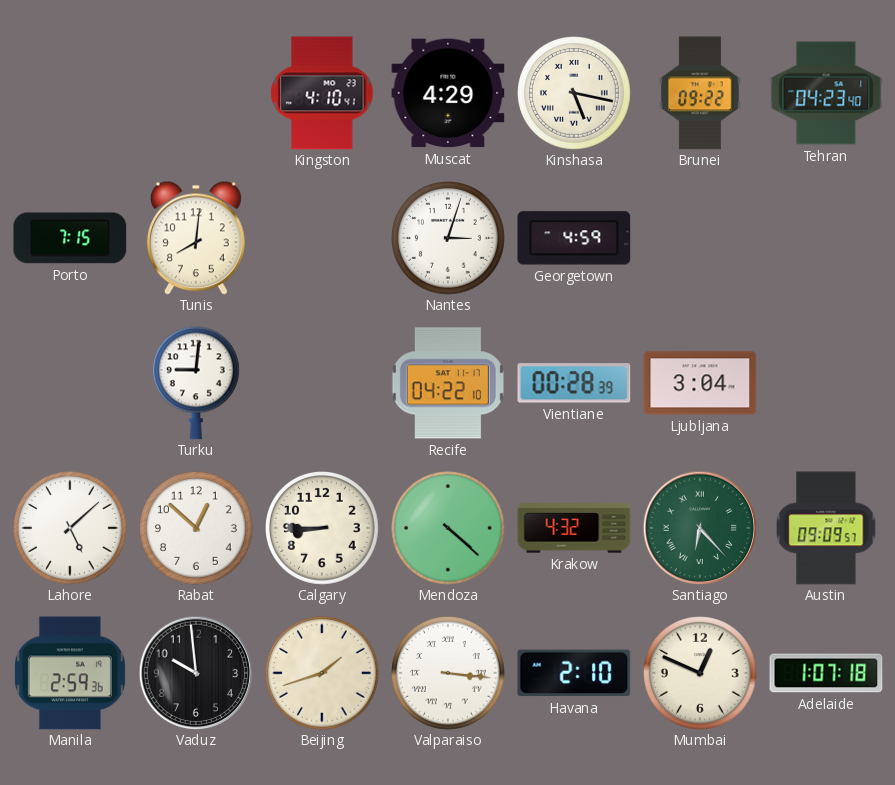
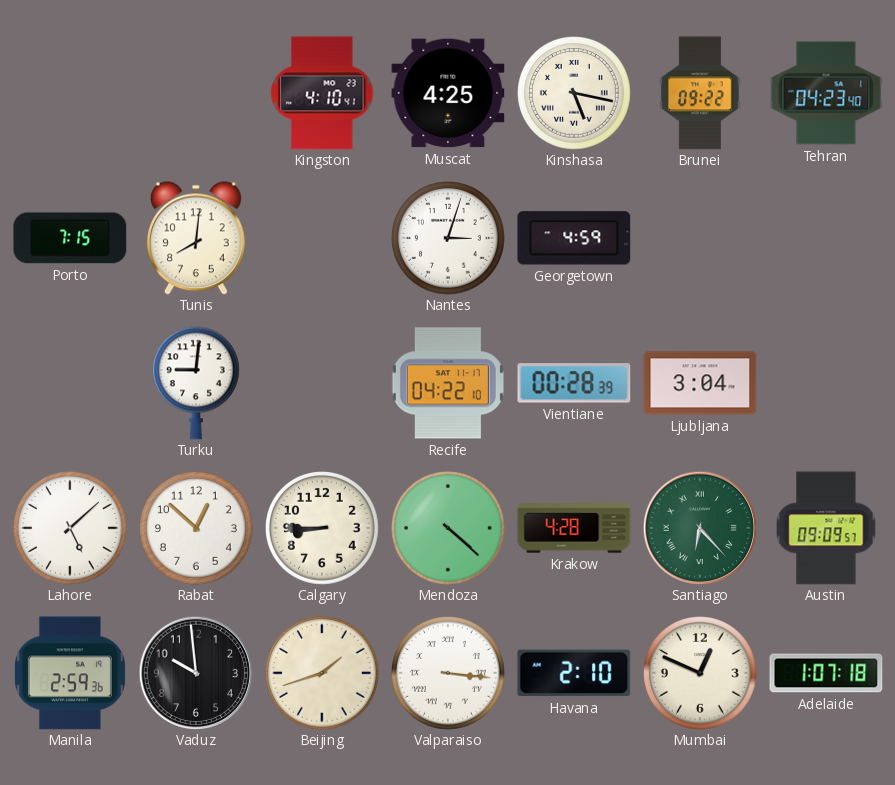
Muscat: 4:29 -> 4:25 (448, 93)
Krakow: 4:32 -> 4:28 (574, 528)
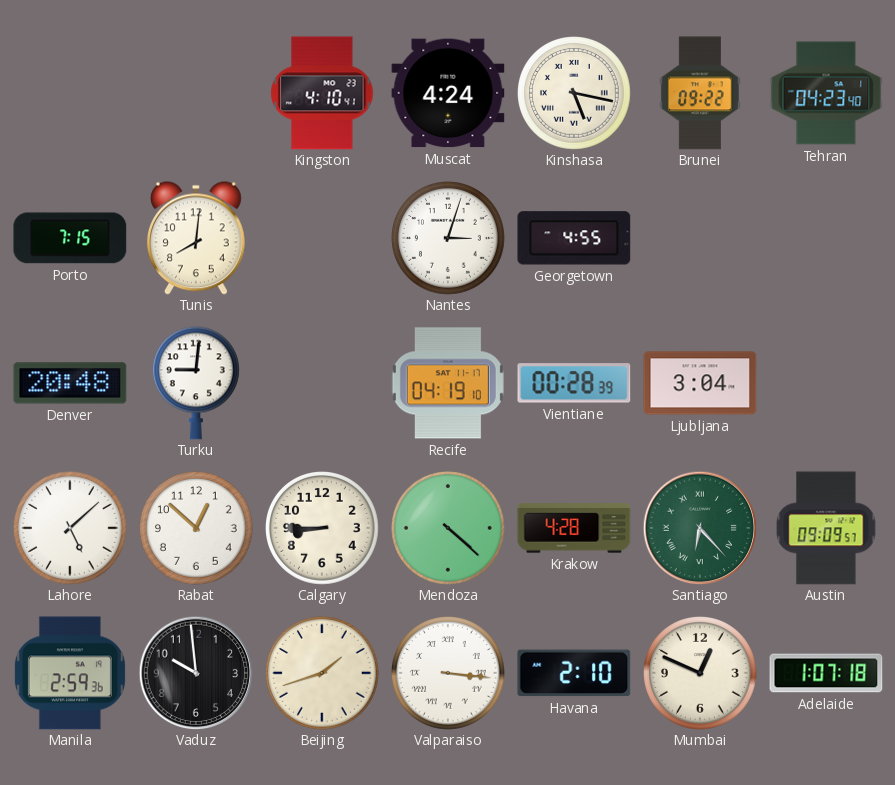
Muscat: 4:25 -> 4:24 (448, 93)
Georgetown: 4:59 -> 4:55 (574, 238)
Denver: none -> 20:48 (70, 383)
Recife: 04:22 -> 04:19 (448, 383)
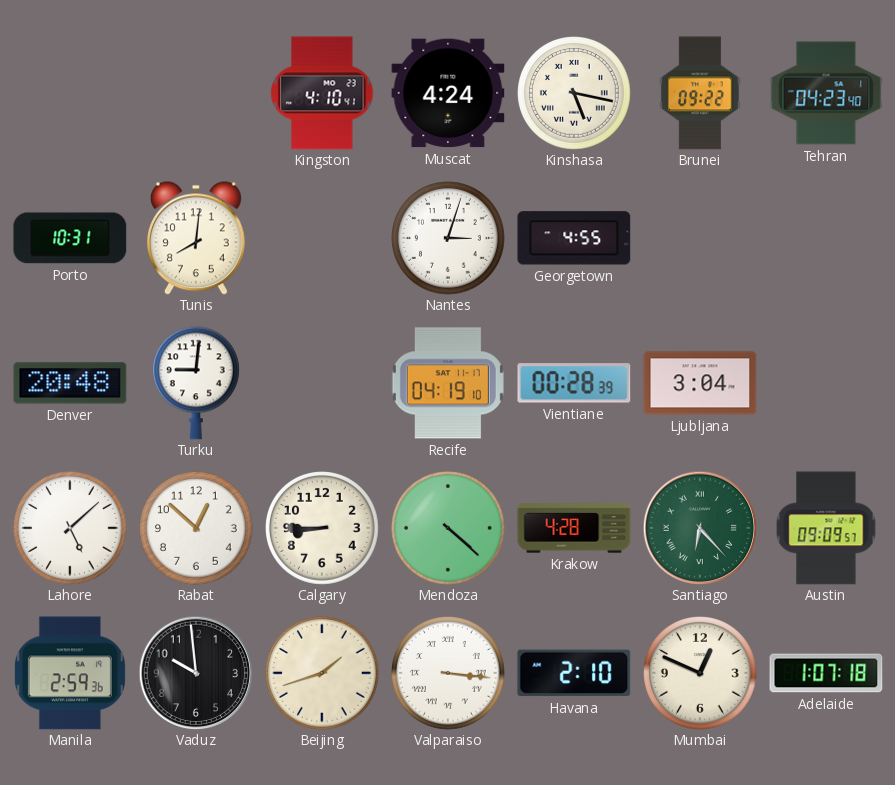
Porto: 7:15 -> 10:31 (70, 238)
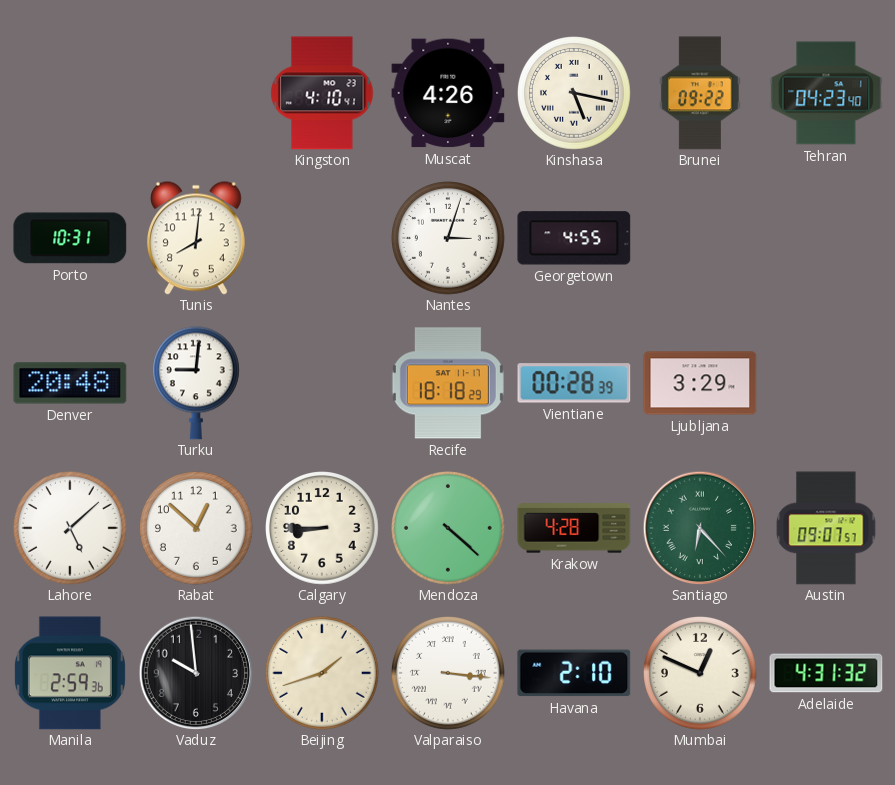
Muscat: 4:24 -> 4:26 (448, 93)
Recife: 04:19 -> 18:18 (448, 383)
Ljubljana: 3:04 -> 3:29 (700, 383)
Austin: 09:09 -> 09:07 (826, 528)
Adelaide: 1:07 -> 4:31 (826, 673)
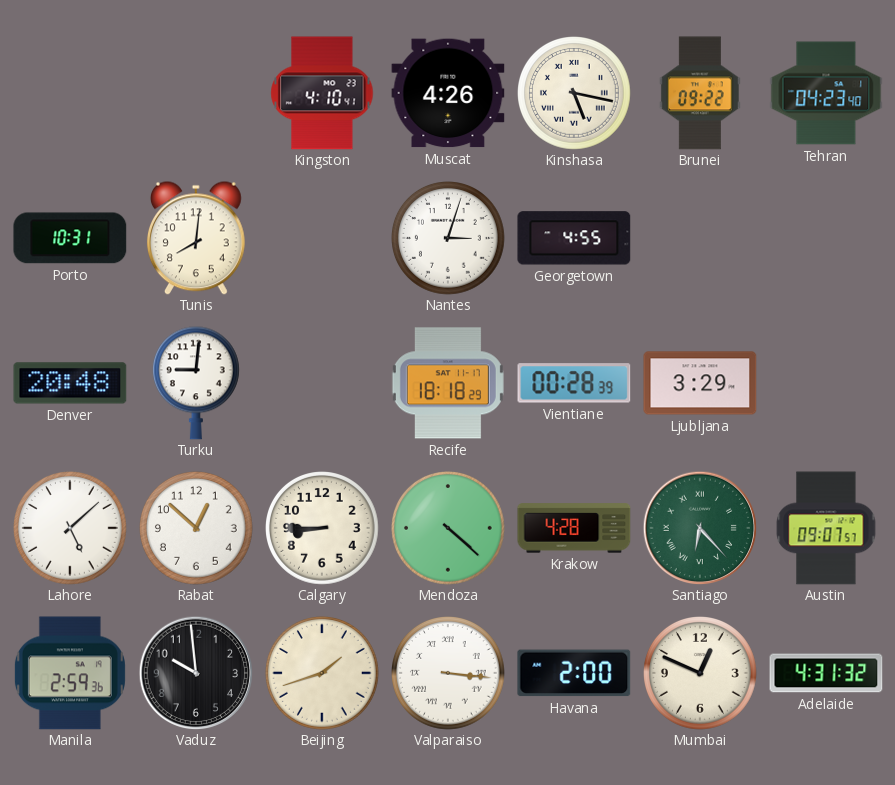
Havana: 2:10 -> 2:00 (574, 673)
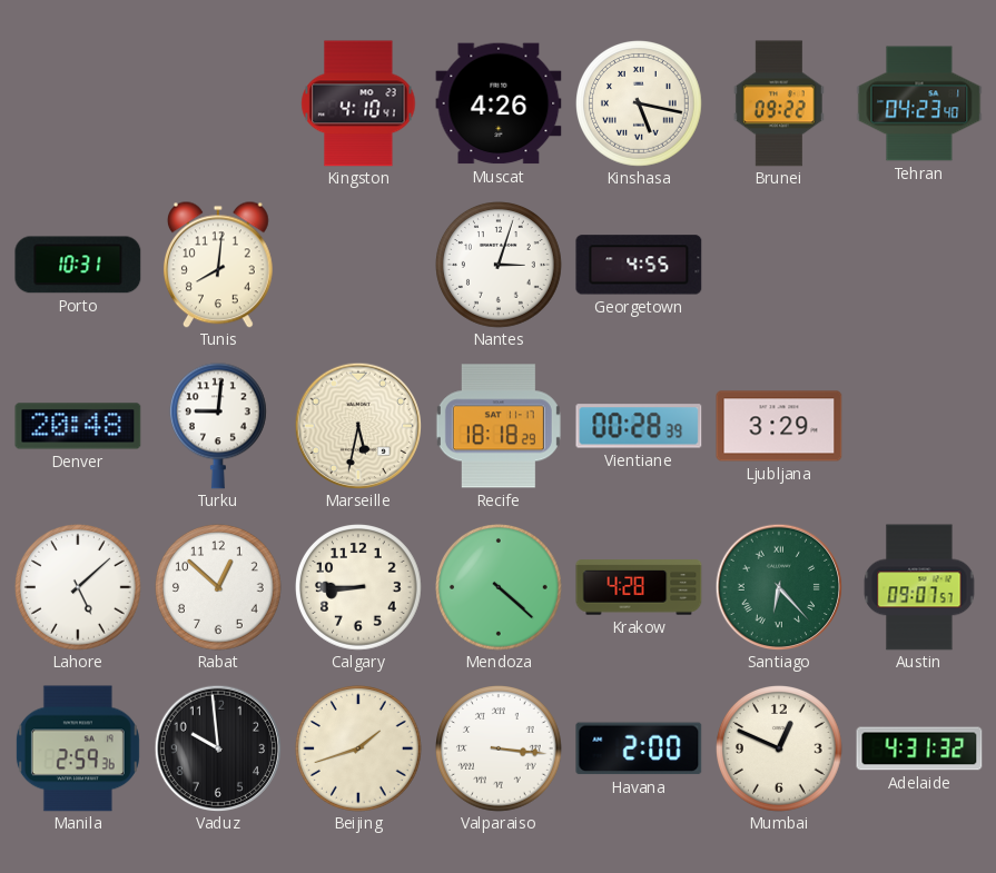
Marseille: none -> 5:32 (358, 426)
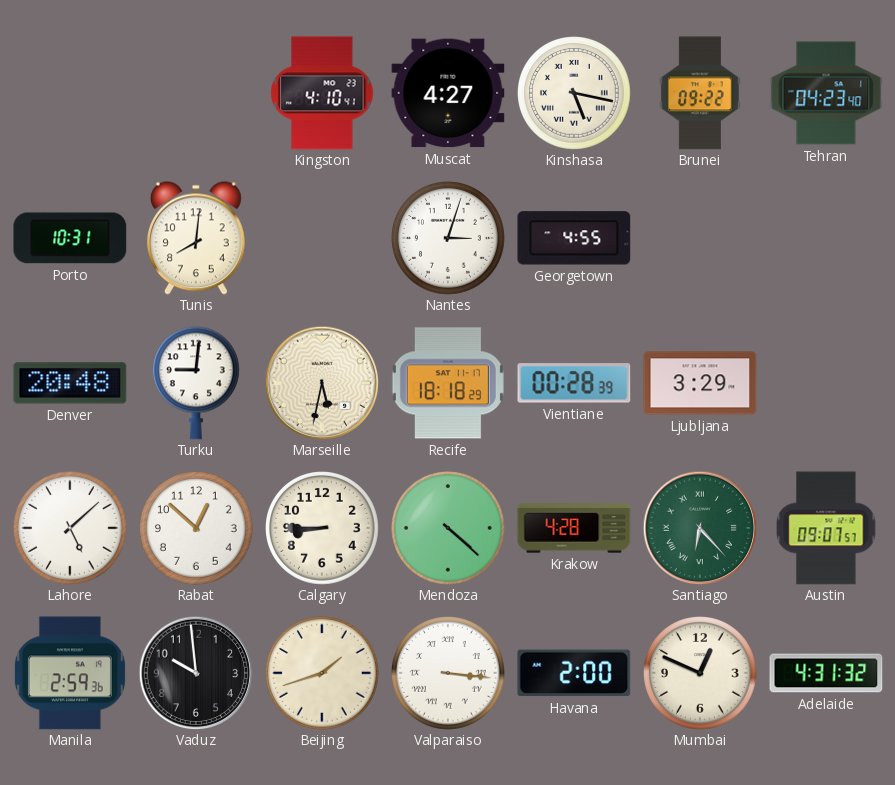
Muscat: 4:26 -> 4:27 (448, 93)
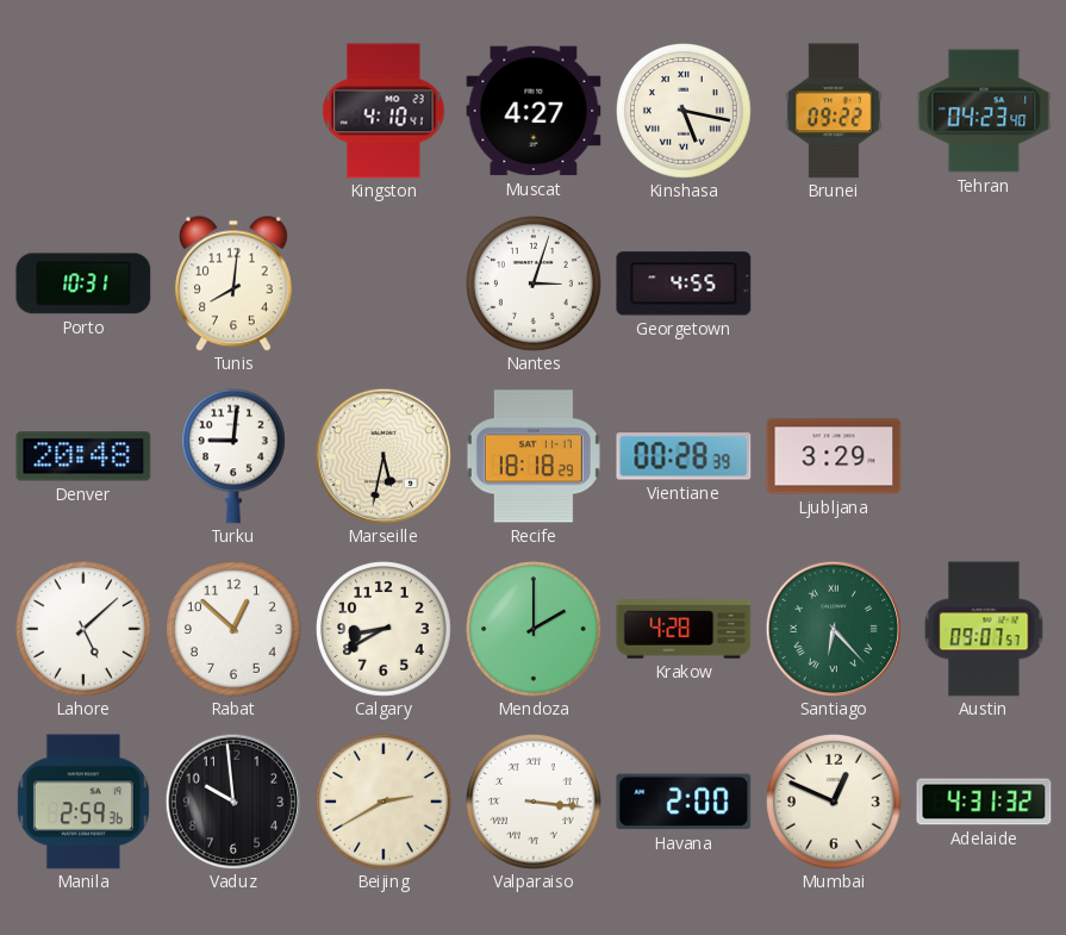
Calgary: 8:45 -> 8:40 (385, 630)
Mendoza: 4:22 -> 2:00 (535, 630)
Beijing: 1:42 -> 2:40 (385, 803)
